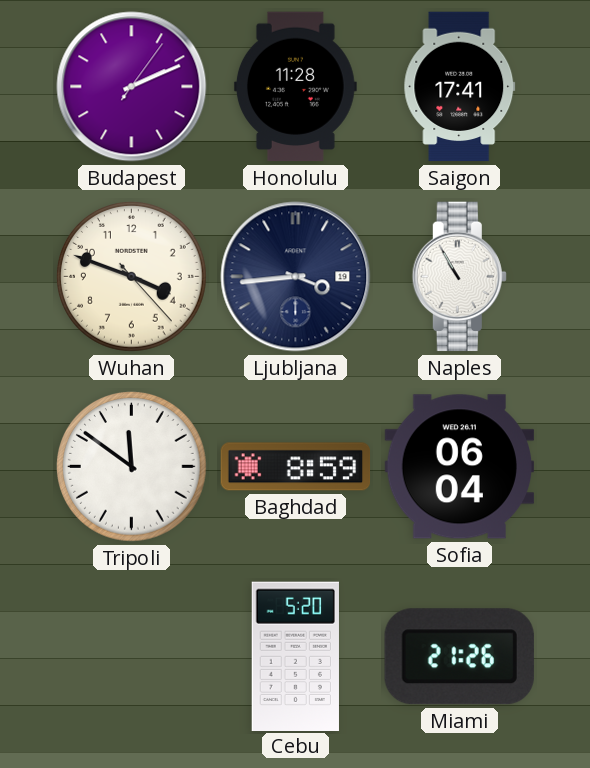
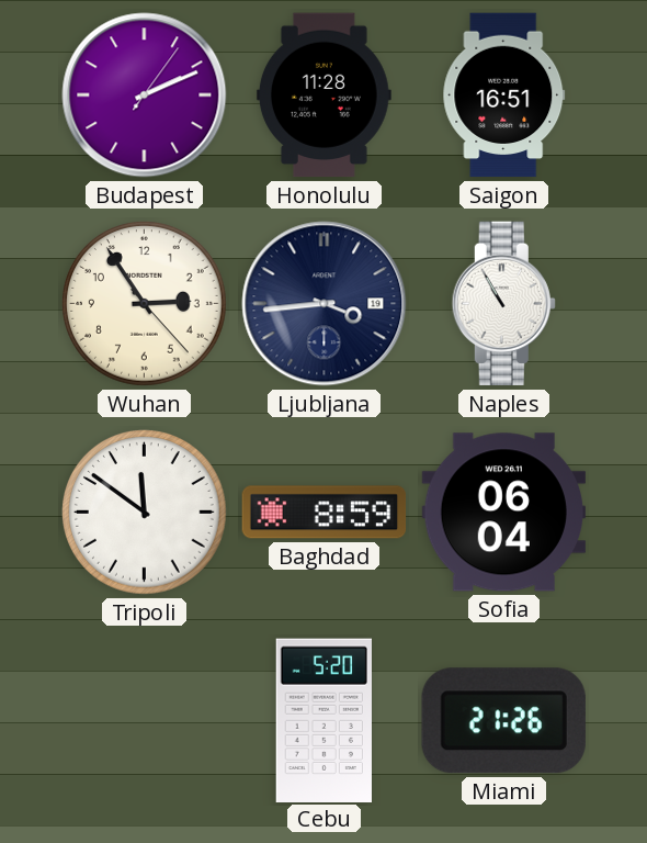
Saigon: 17:41 -> 16:51 (504, 95)
Wuhan: 3:48 -> 2:54 (145, 304)
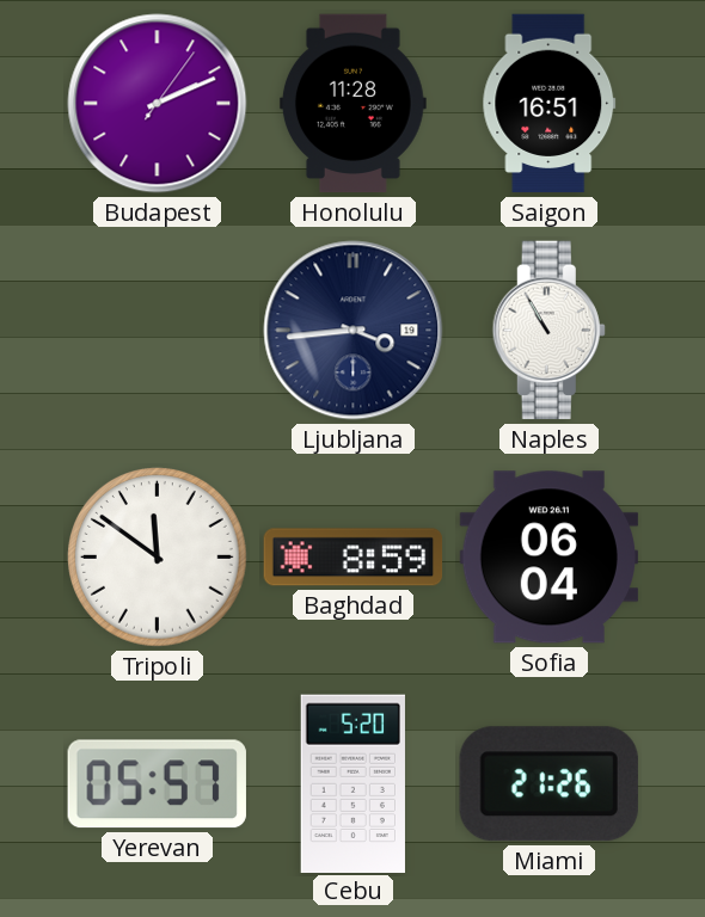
Wuhan: 2:54 -> none (145, 304)
Yerevan: none -> 05:57 (157, 784)
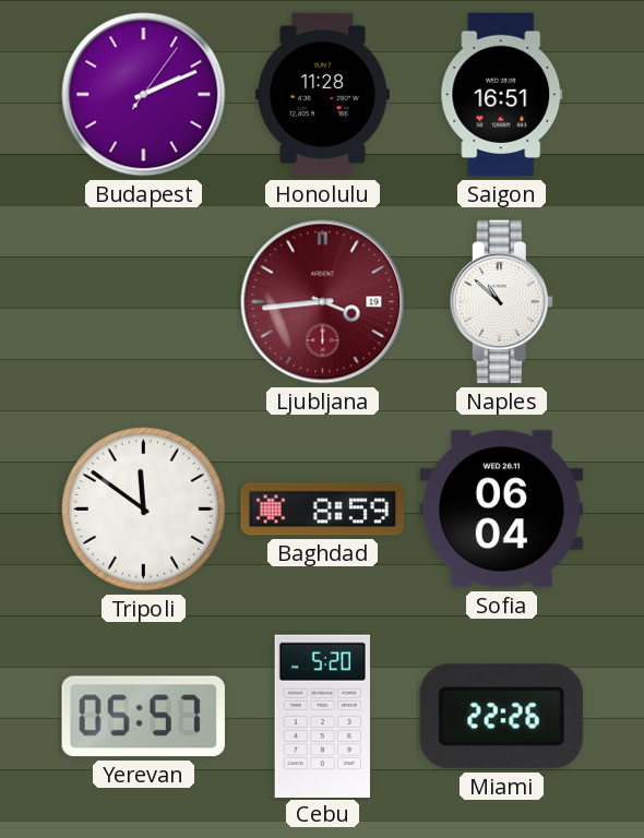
Ljubljana dial: navy -> burgundy (323, 302)
Naples: 10:55 -> 10:52 (501, 302)
Miami: 21:26 -> 22:26 (501, 717)
